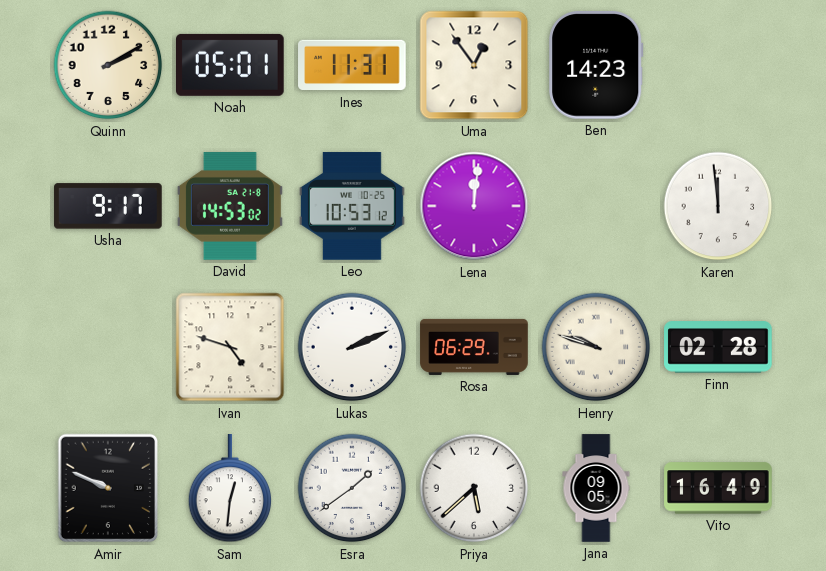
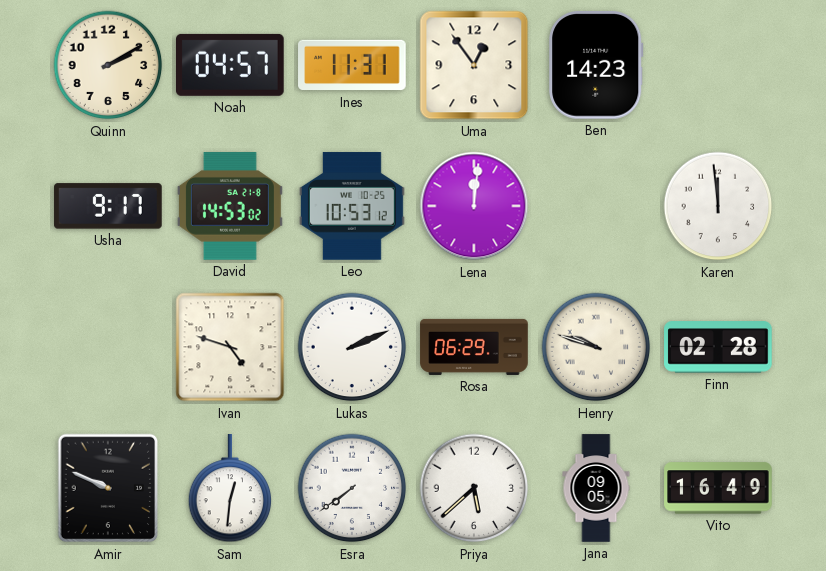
Noah: 05:01 -> 04:57 (231, 65)
Esra: 1:39 -> 7:39 (352, 488)
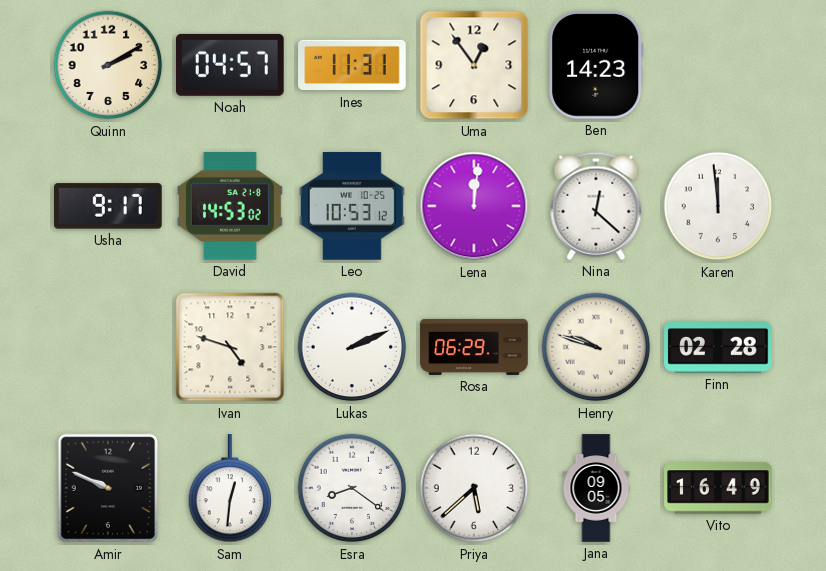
Nina: none -> 12:22 (596, 206)
Esra: 7:39 -> 8:21 (352, 488)
